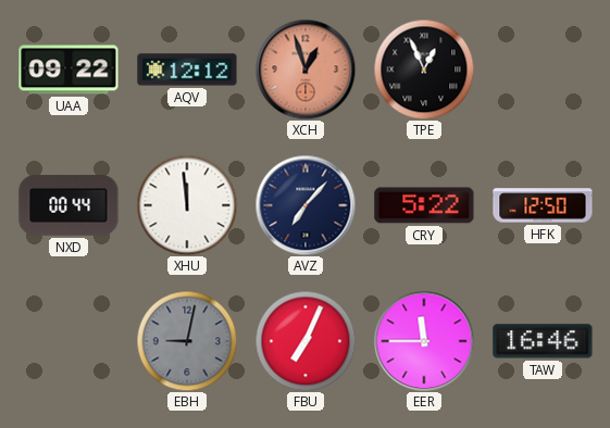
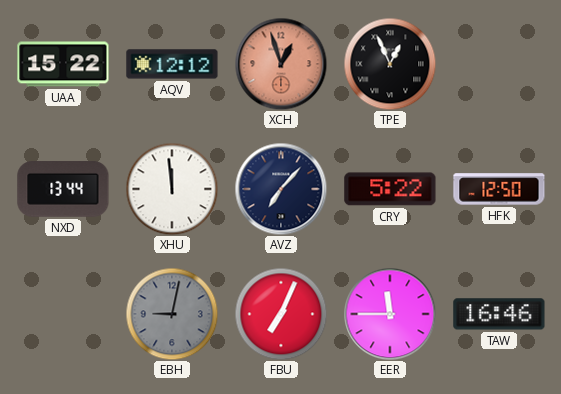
UAA: 09:22 -> 15:22 (63, 64)
NXD: 00:44 -> 13:44 (63, 189)
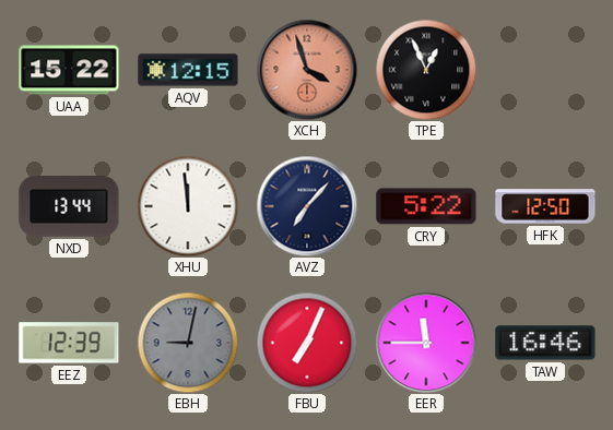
AQV: 12:12 -> 12:15 (188, 70)
XCH: 12:57 -> 3:57 (307, 70)
EEZ: none -> 12:39 (69, 343)
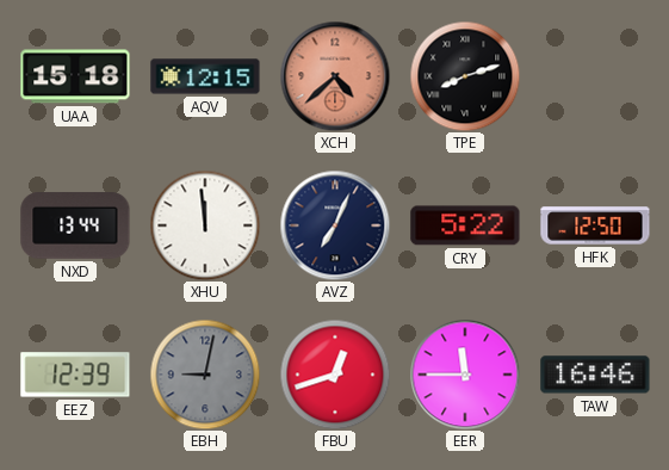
UAA: 15:22 -> 15:18 (75, 76)
XCH: 3:57 -> 4:38 (335, 76)
TPE: 12:56 -> 8:12 (465, 76)
AVZ: 7:07 -> 7:04 (335, 225)
FBU: 7:04 -> 12:42 (335, 375)
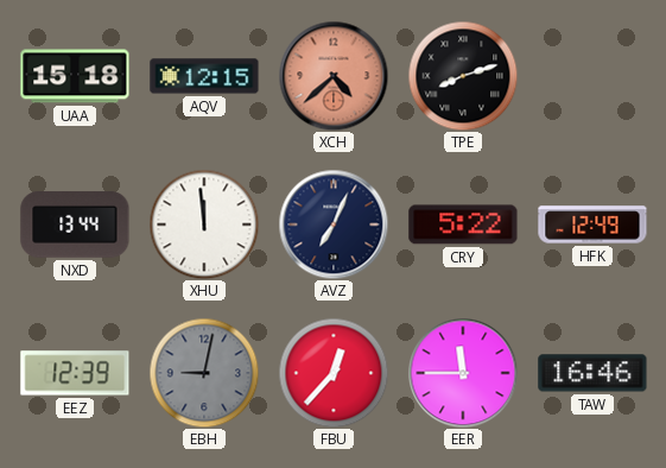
HFK: 12:50 -> 12:49 (592, 224)
FBU: 12:42 -> 12:37 (334, 373)
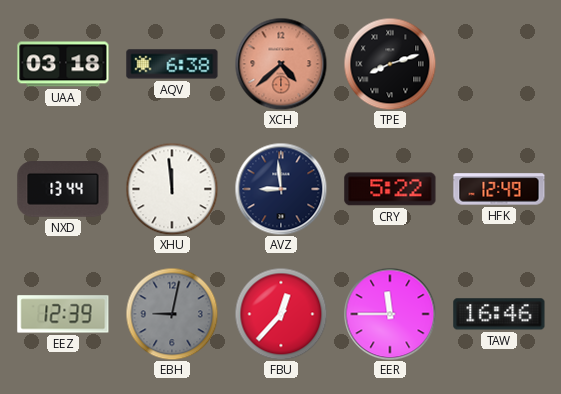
UAA: 15:18 -> 03:18 (63, 64)
AQV: 12:15 -> 6:38 (172, 64)
AVZ: 7:04 -> 8:59 (281, 189)
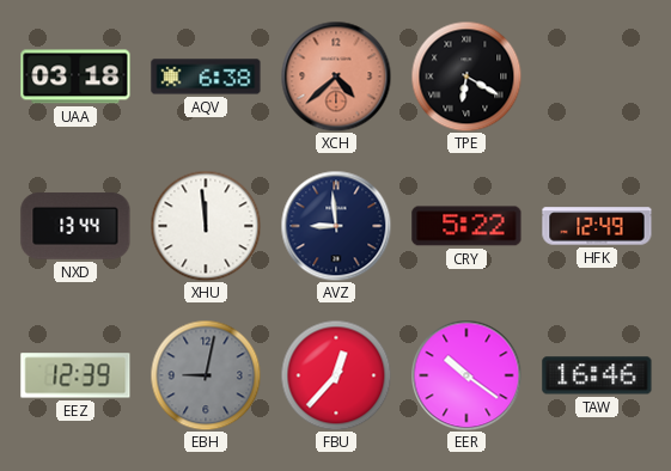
TPE: 8:12 -> 6:20 (466, 77)
EER: 11:45 -> 10:21 (466, 375)
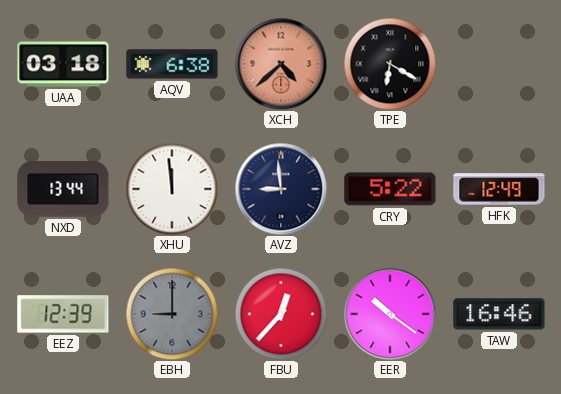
EBH: 9:02 -> 9:00 (172, 314)
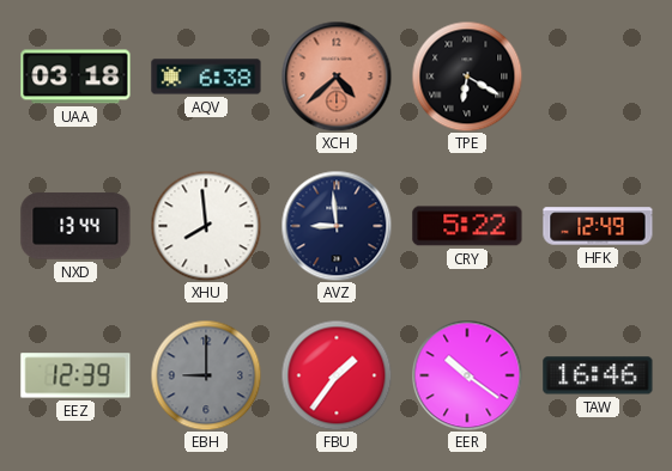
XHU: 11:59 -> 7:59 (206, 226)
FBU: 12:37 -> 1:36 (337, 375)
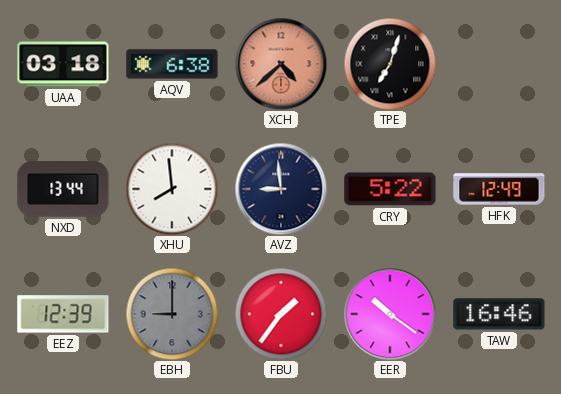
TPE: 6:20 -> 7:03 (390, 64)
